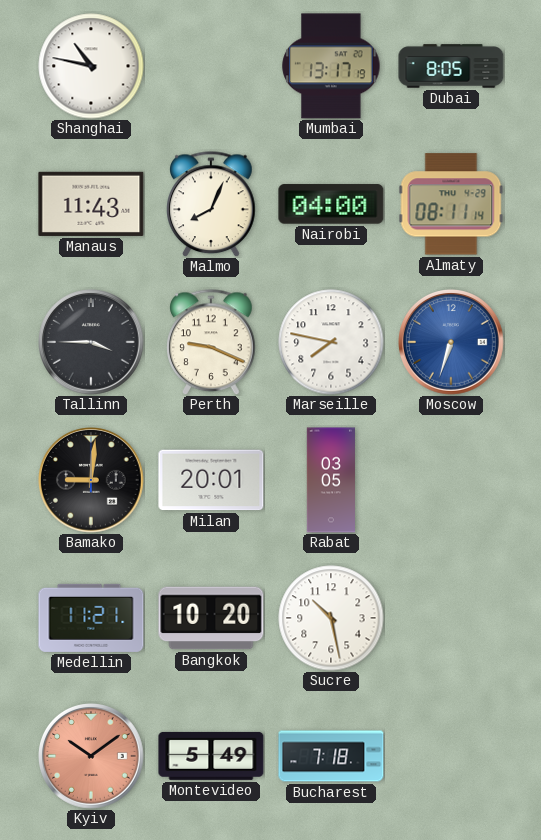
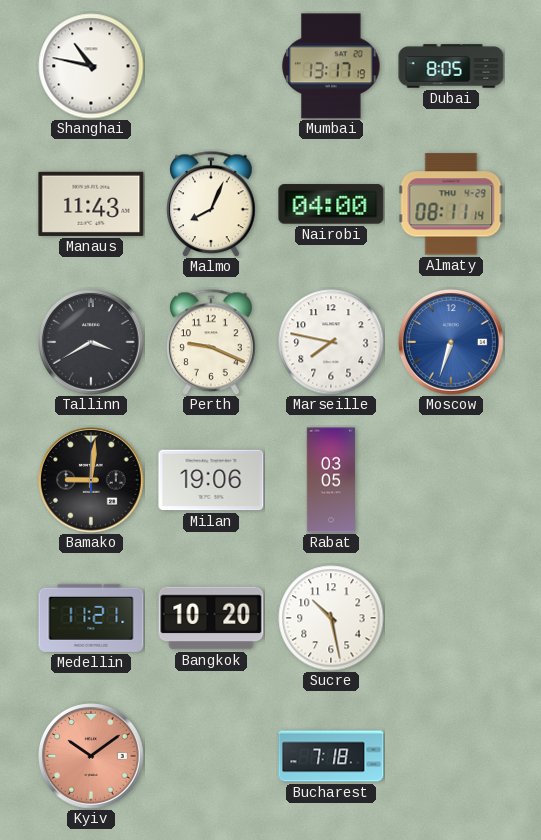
Tallinn: 3:45 -> 3:40 (92, 343)
Milan: 20:01 -> 19:06 (211, 480)
Montevideo: 5:49 -> none (211, 756)
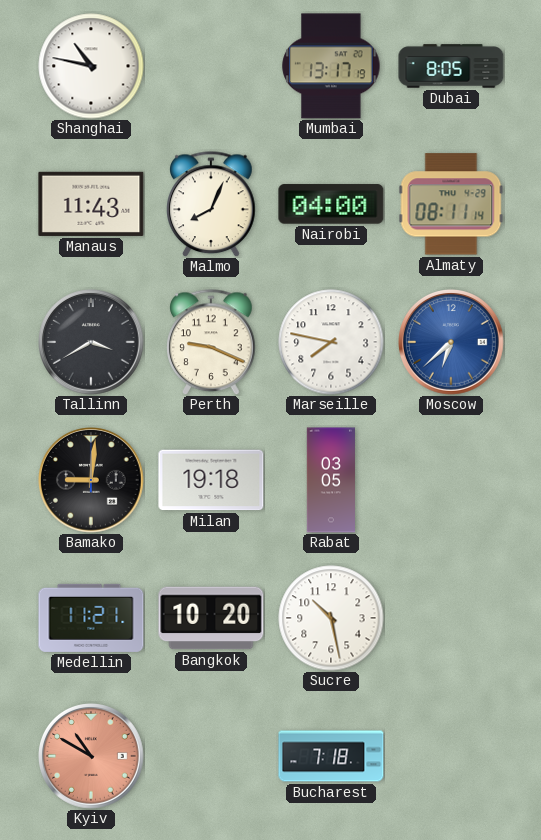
Moscow: 6:33 -> 6:38 (452, 343)
Milan: 19:06 -> 19:18 (211, 480)
Kyiv: 10:09 -> 10:50 (92, 757)
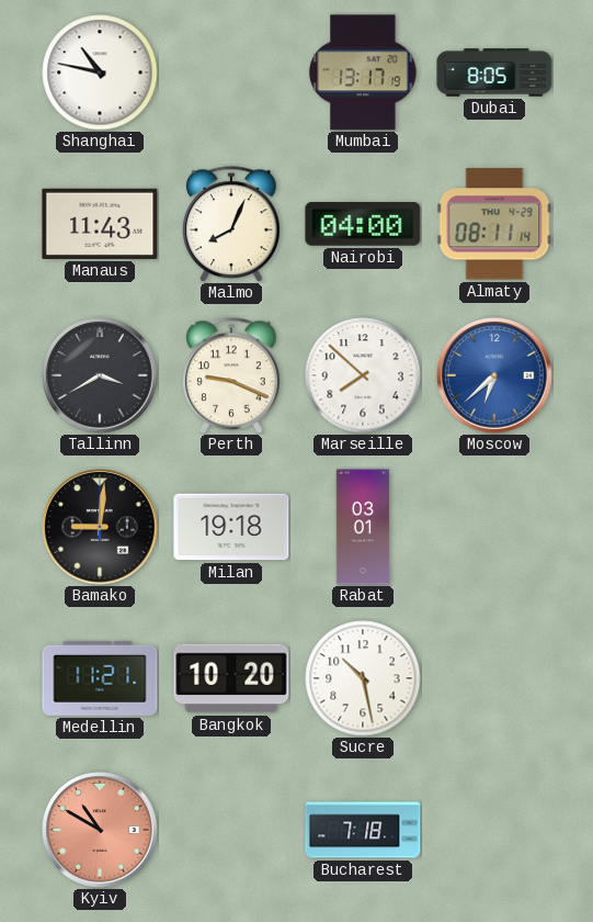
Marseille: 7:47 -> 7:52 (363, 375)
Rabat: 03:05 -> 03:01 (363, 527)
